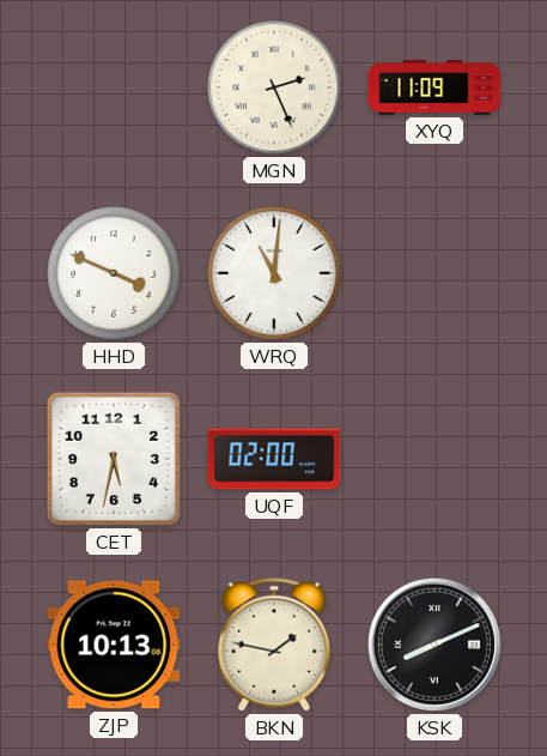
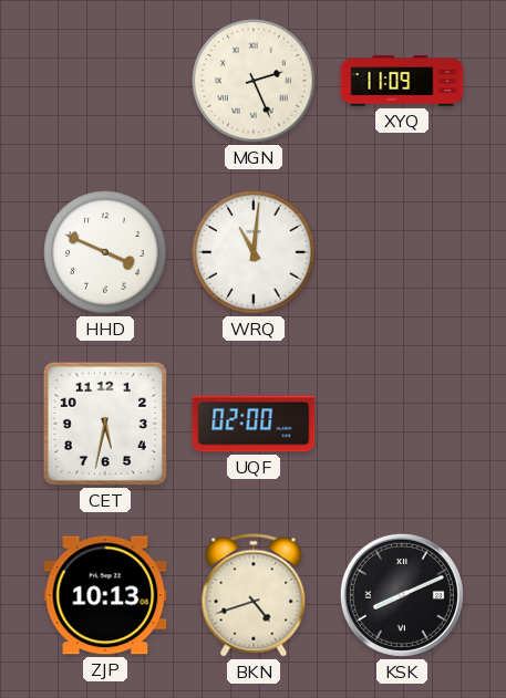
BKN: 1:47 -> 4:42 (254, 595)
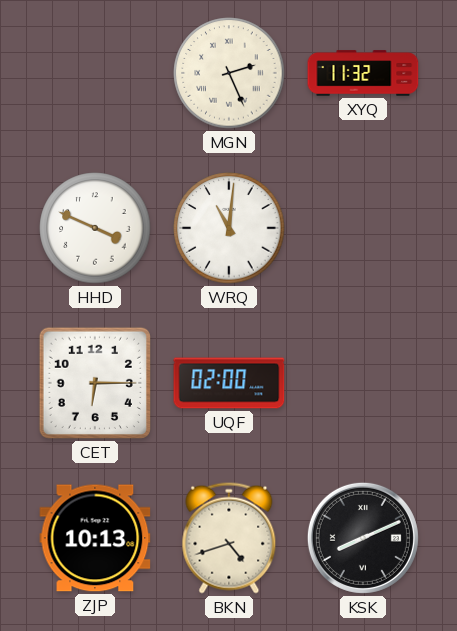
XYQ: 11:09 -> 11:32 (363, 73)
CET: 5:32 -> 6:15 (95, 383)
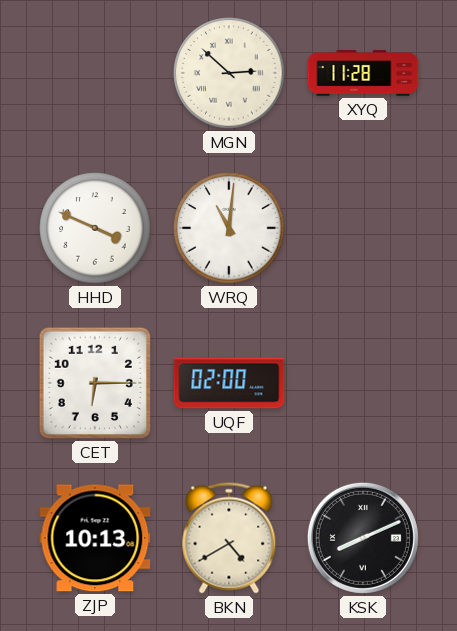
MGN: 2:26 -> 2:52 (229, 73)
XYQ: 11:32 -> 11:28 (363, 73)
BKN: 4:42 -> 4:40 (229, 538)
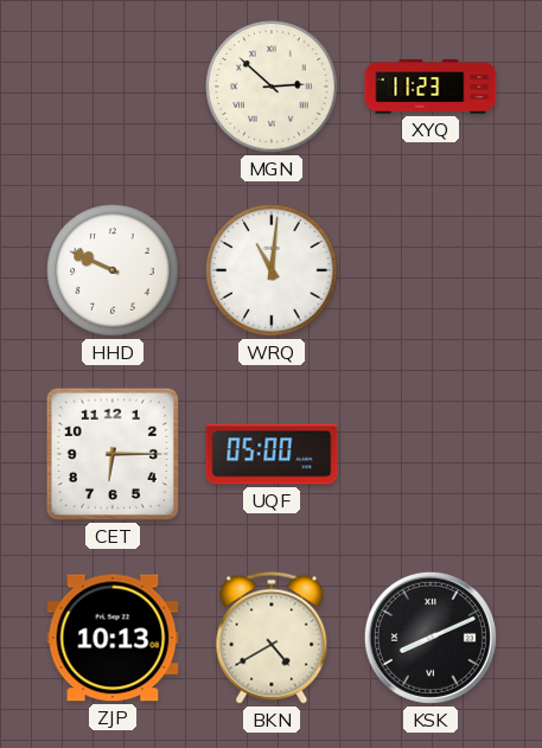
XYQ: 11:28 -> 11:23 (431, 87)
HHD: 3:49 -> 9:49 (113, 270)
UQF: 02:00 -> 05:00 (272, 454)
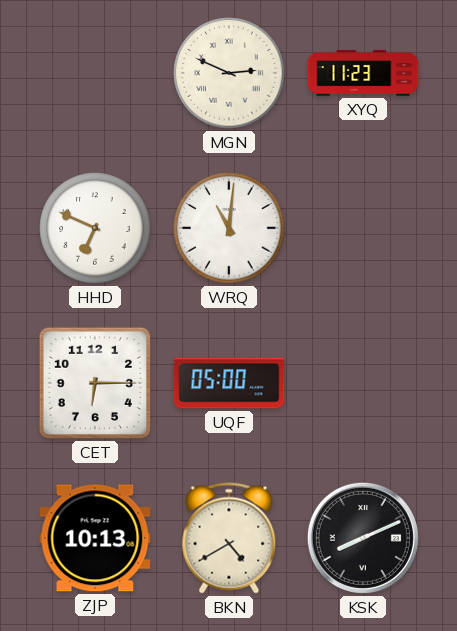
MGN: 2:52 -> 2:49 (229, 73)
HHD: 9:49 -> 6:49 (95, 228)
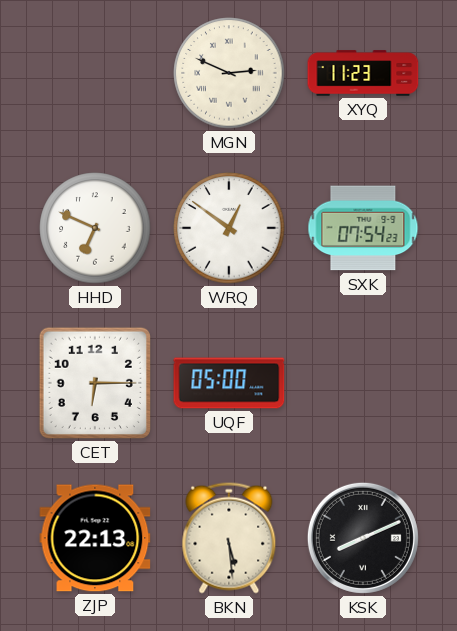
WRQ: 11:01 -> 12:51 (229, 228)
SXK: none -> 07:54 (363, 228)
ZJP: 10:13 -> 22:13 (95, 538)
BKN: 4:40 -> 5:29 (229, 538)
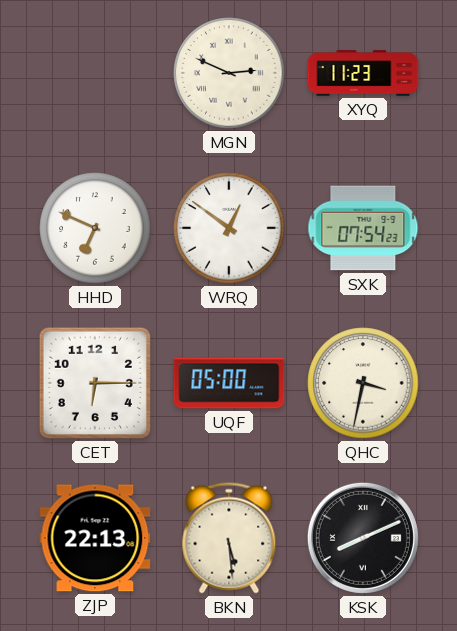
QHC: none -> 3:32 (363, 383)
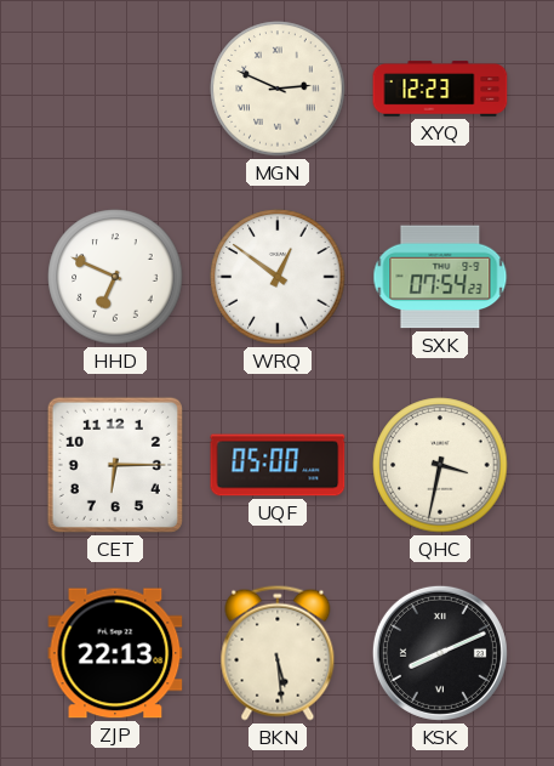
XYQ: 11:23 -> 12:23 (440, 89)
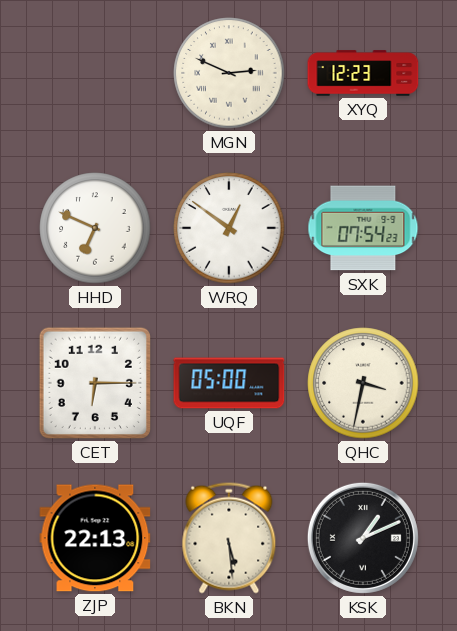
KSK: 8:11 -> 1:11 (363, 538)
